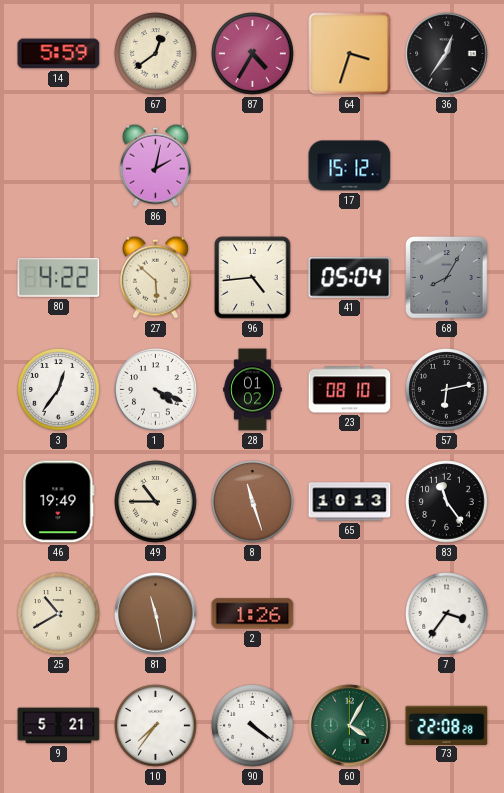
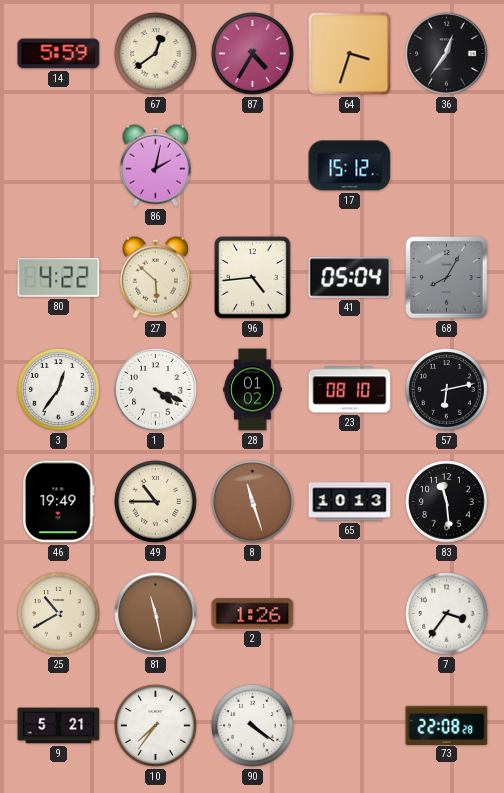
83: 11:24 -> 11:29 (447, 502)
60: 4:05 -> none (350, 726)
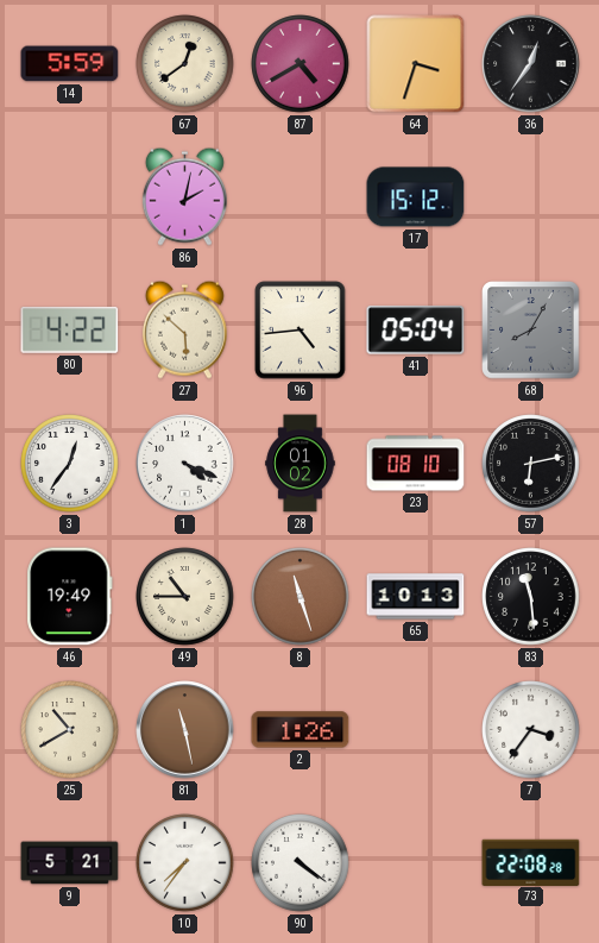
87: 4:35 -> 4:40 (301, 64)
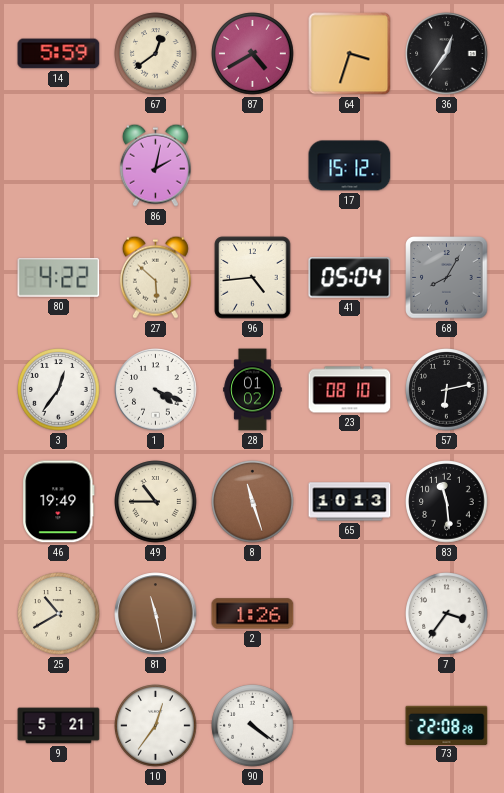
10: 7:36 -> 12:36 (156, 726)
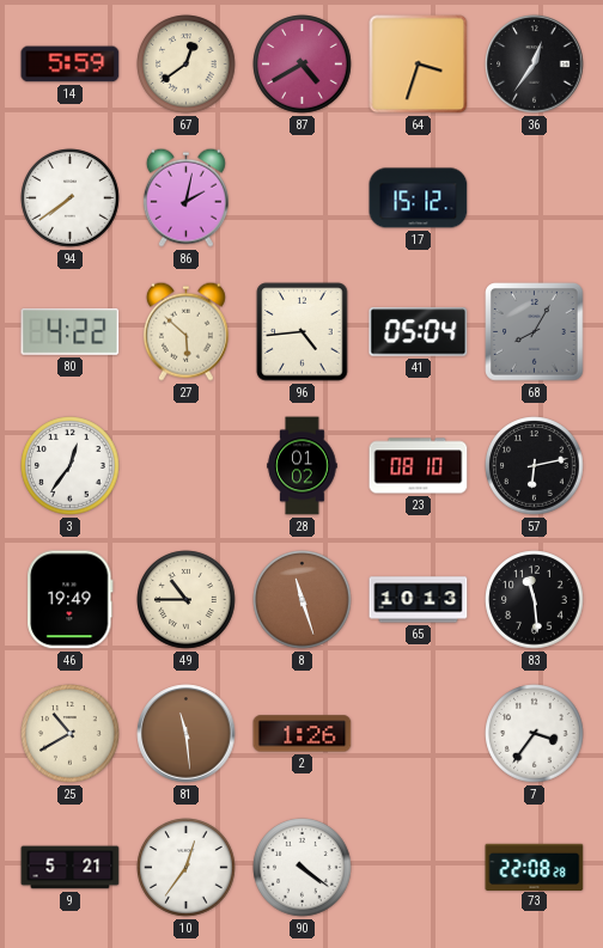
94: none -> 7:39 (71, 198)
1: 4:19 -> none (156, 390)
81: 11:28 -> 11:29 (187, 734)
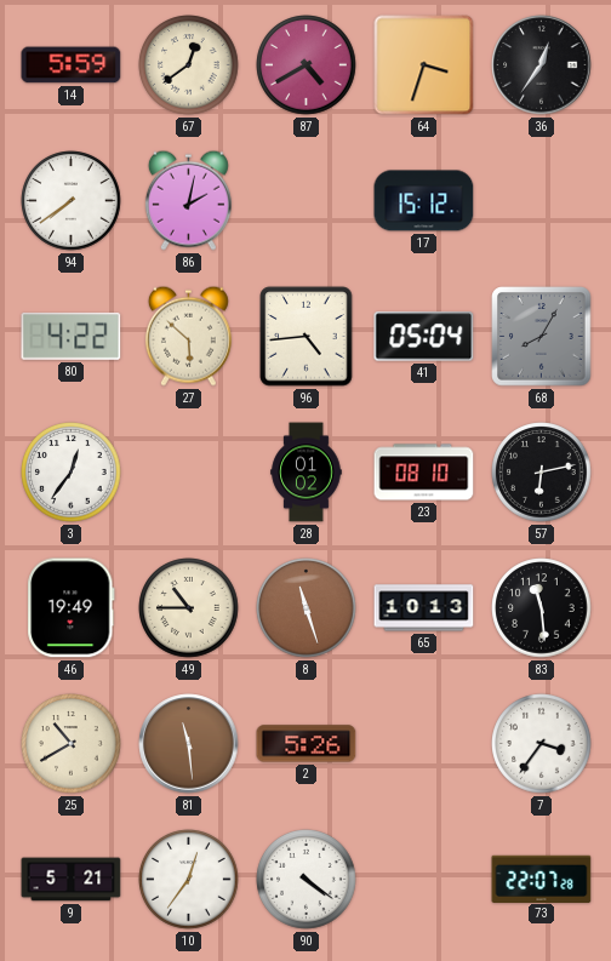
2: 1:26 -> 5:26 (307, 744)
73: 22:08 -> 22:07 (542, 879)
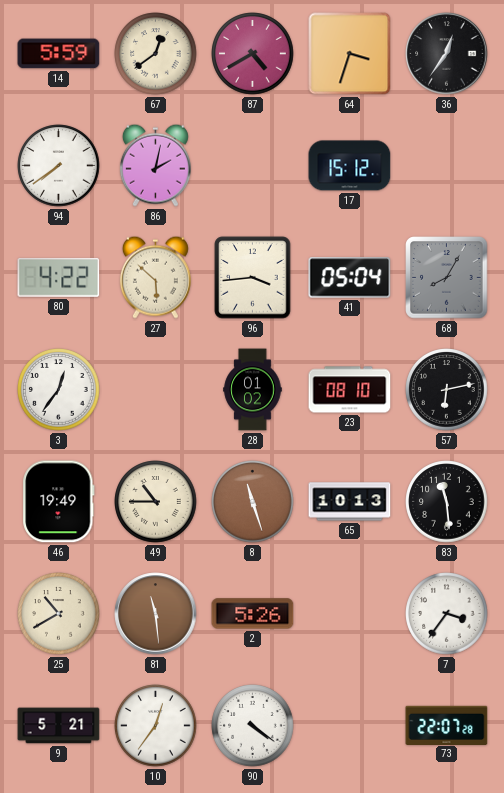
96: 4:44 -> 3:44 (253, 278)
